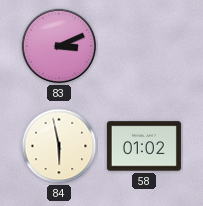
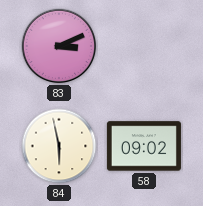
58: 01:02 -> 09:02 (144, 146)
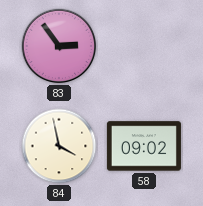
83: 3:11 -> 2:54 (59, 46)
84: 5:58 -> 3:58 (59, 146)
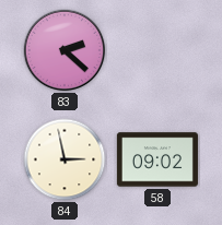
83: 2:54 -> 2:22 (65, 50)
84: 3:58 -> 2:58 (65, 159)
